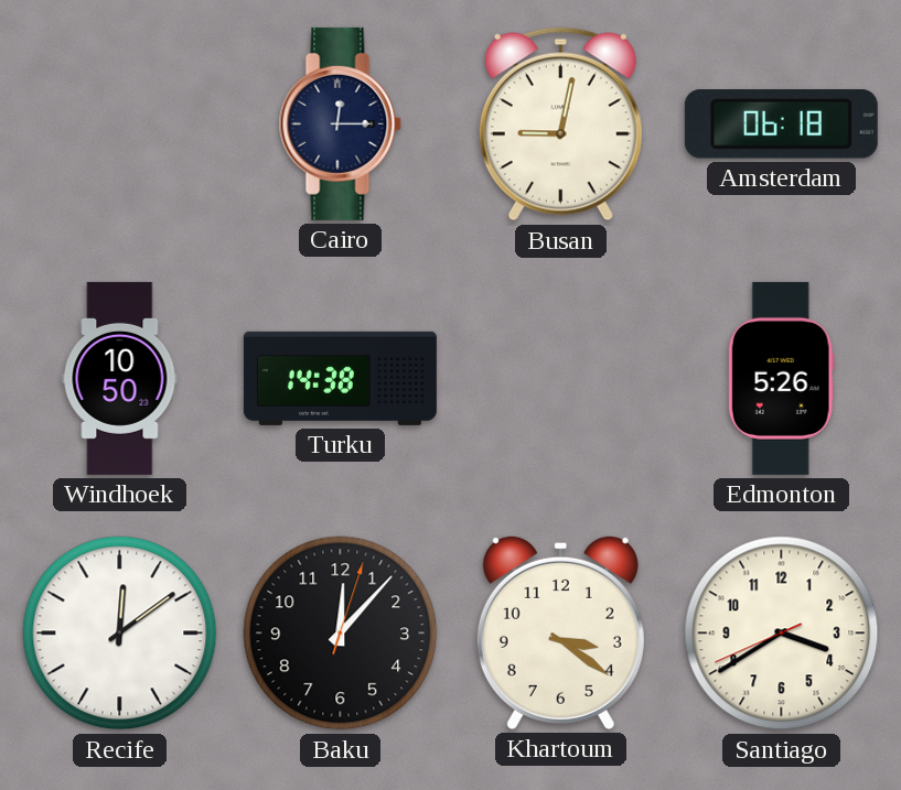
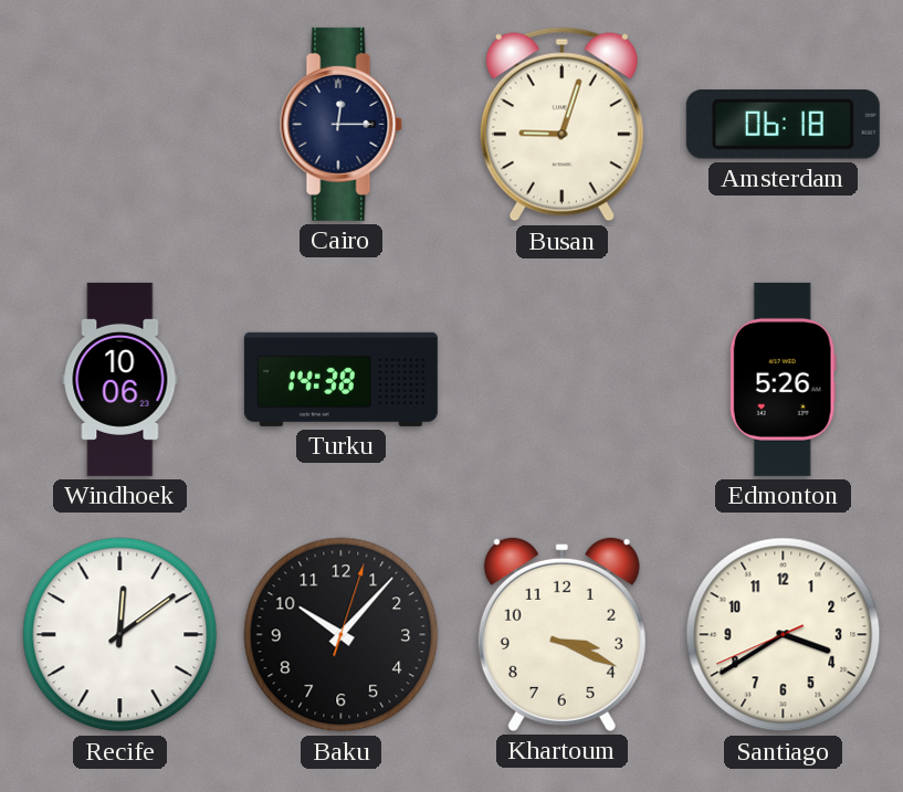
Busan: 9:02 -> 9:03 (561, 125)
Windhoek: 10:50 -> 10:06 (120, 379)
Baku: 12:07 -> 10:07 (342, 635)
Khartoum: 3:21 -> 3:19 (561, 634)
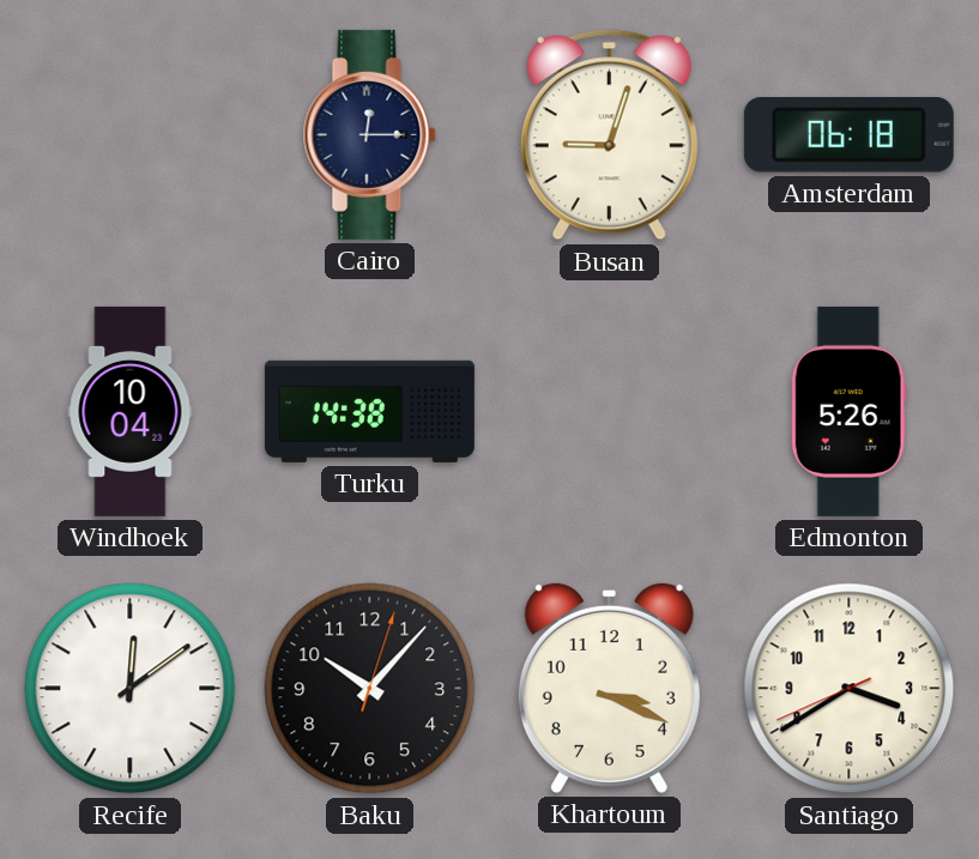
Windhoek: 10:06 -> 10:04 (131, 411)
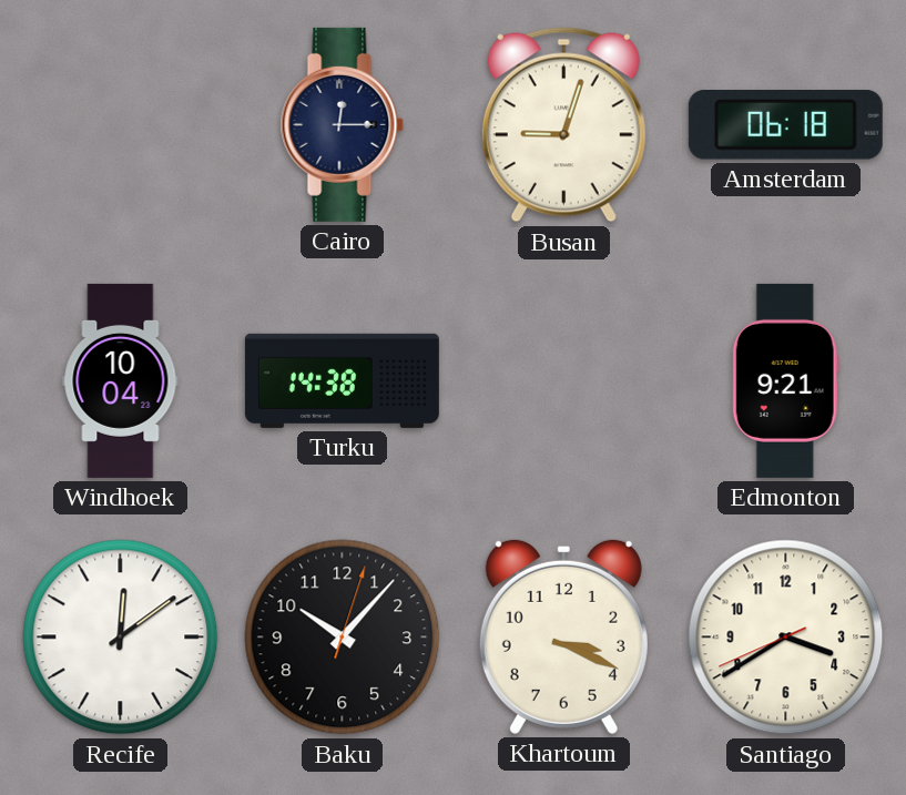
Edmonton: 5:26 -> 9:21 (785, 380)
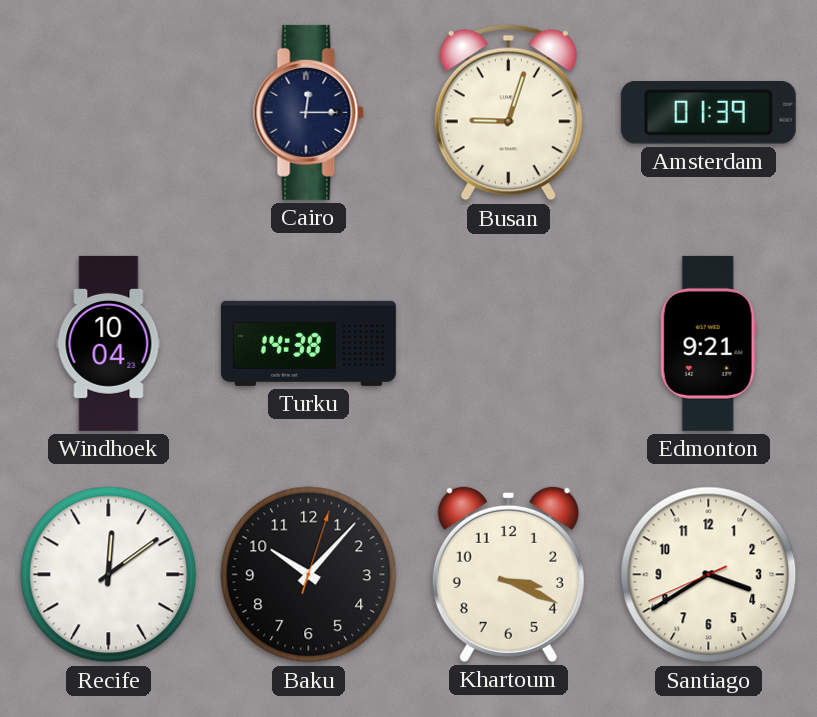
Amsterdam: 06:18 -> 01:39 (708, 113)
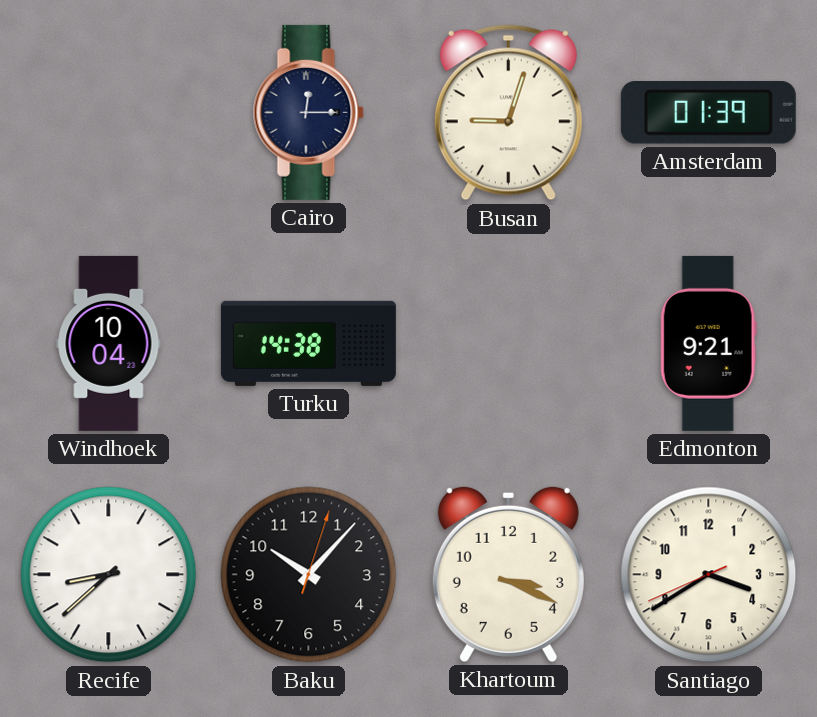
Recife: 12:09 -> 8:38 (109, 575)
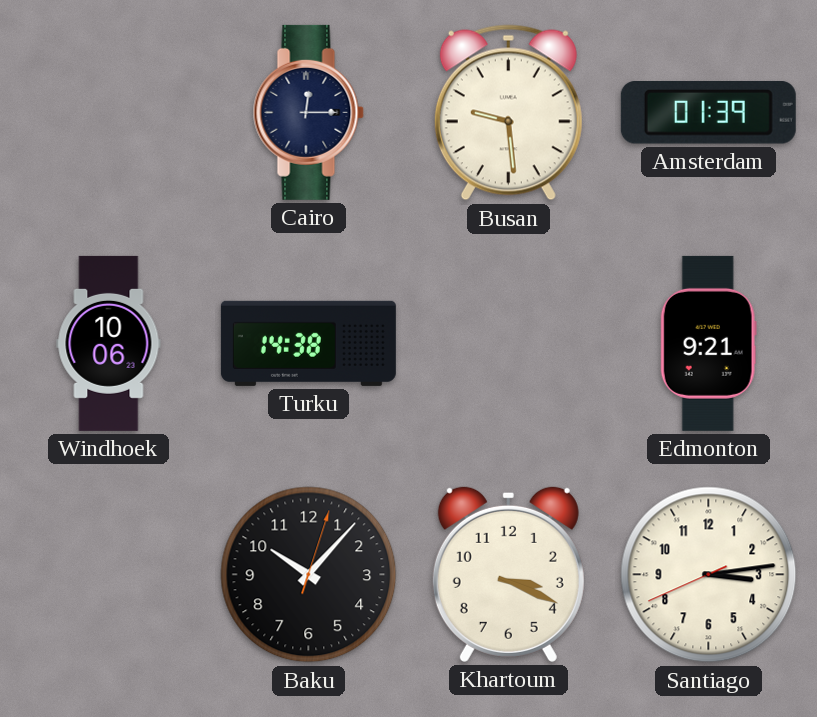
Busan: 9:03 -> 9:29 (508, 113)
Windhoek: 10:04 -> 10:06 (109, 343)
Recife: 8:38 -> none (109, 575)
Santiago: 3:39 -> 3:13 (709, 575)
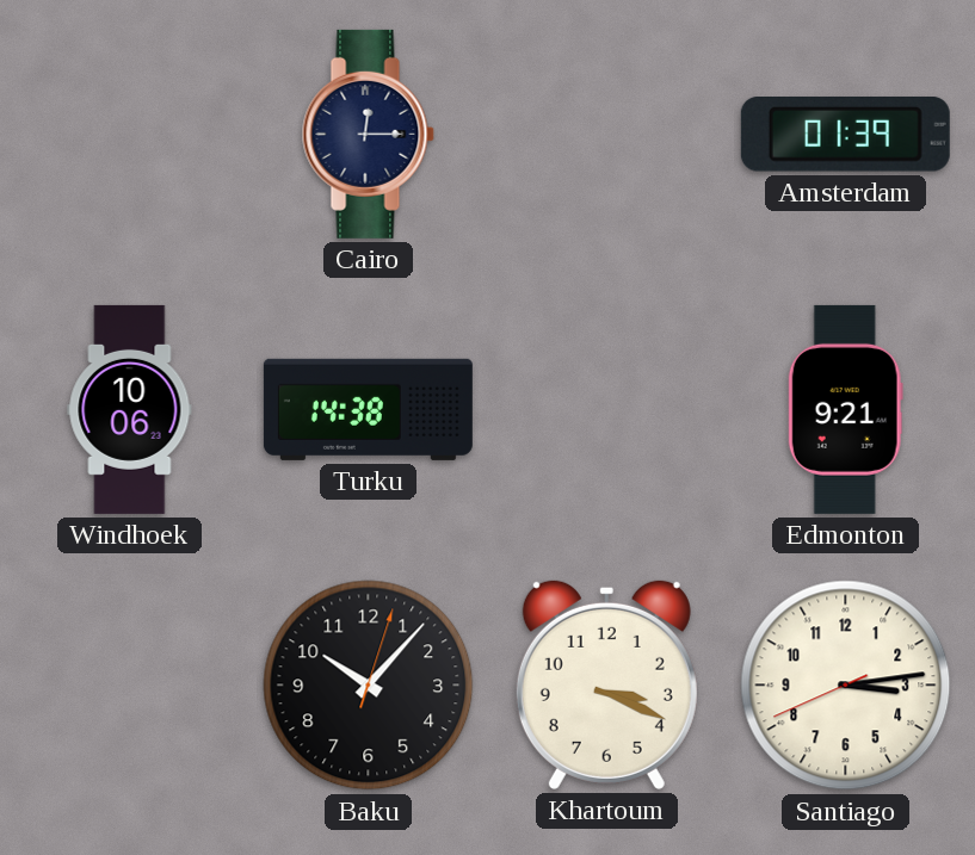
Busan: 9:29 -> none (508, 113)
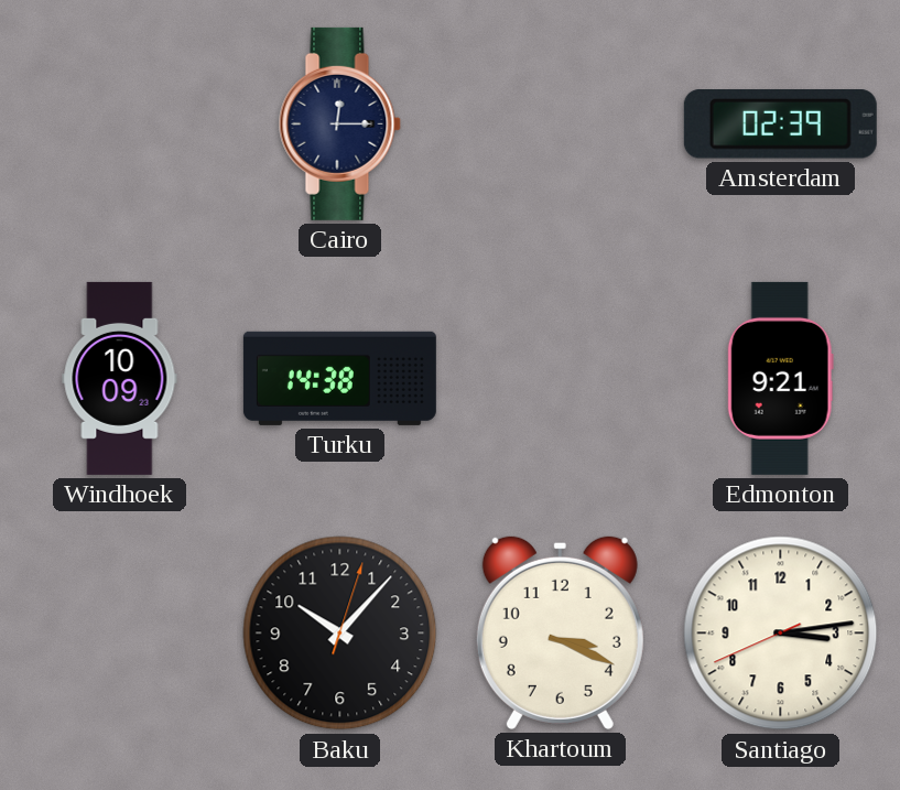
Amsterdam: 01:39 -> 02:39 (780, 125)
Windhoek: 10:06 -> 10:09 (120, 378)
